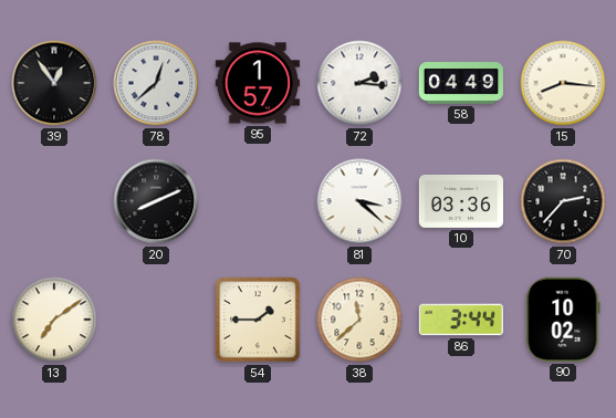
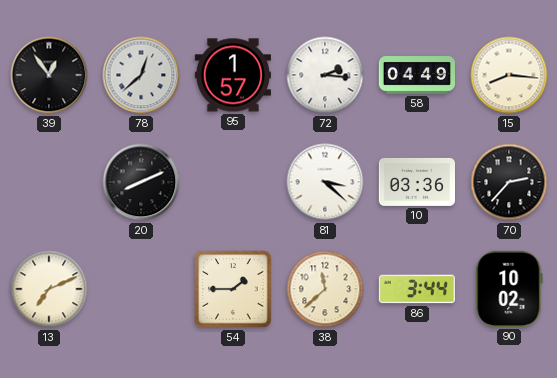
13: 7:09 -> 7:11 (49, 289)
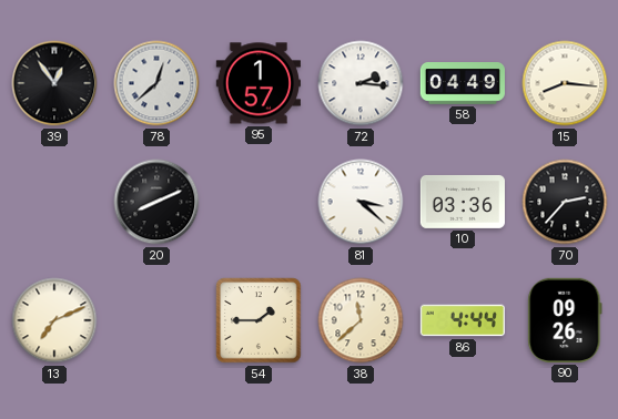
86: 3:44 -> 4:44 (463, 320)
90: 10:02 -> 09:26 (565, 320)
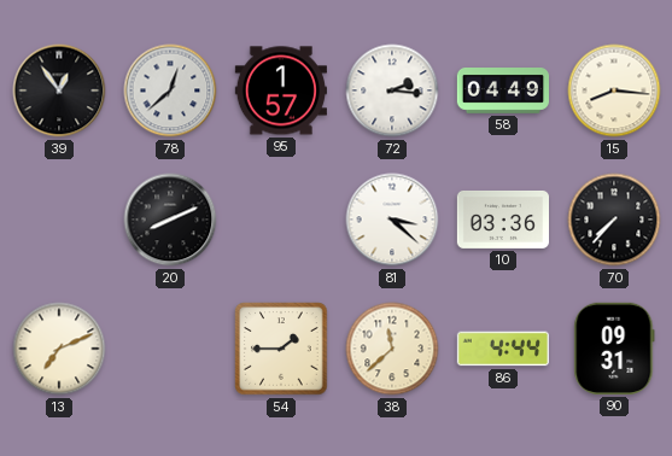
70: 2:37 -> 7:37 (614, 220)
90: 09:26 -> 09:31 (614, 349)
